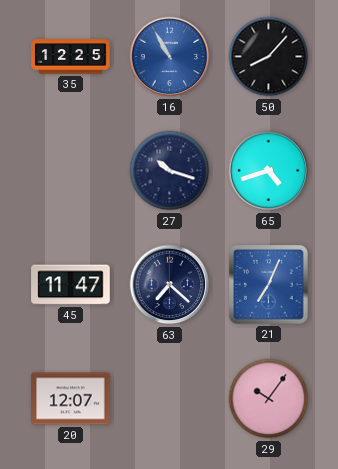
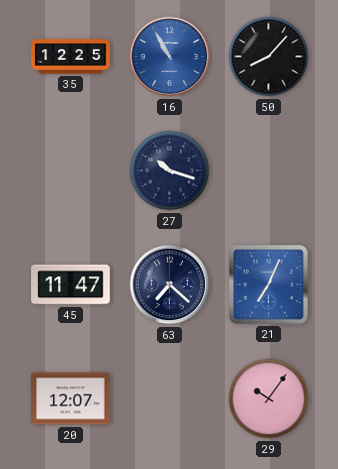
65: 4:42 -> none (269, 171)
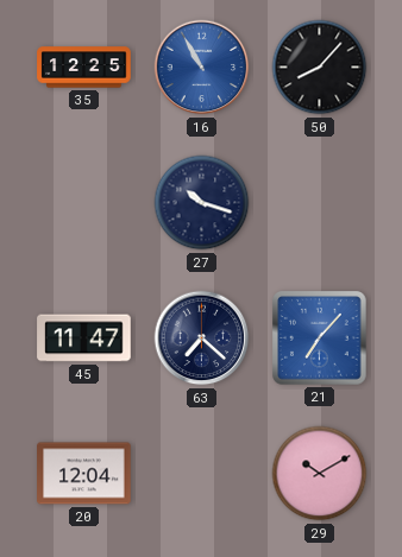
21: 7:04 -> 7:07 (320, 338)
20: 12:07 -> 12:04 (84, 474)
29: 10:06 -> 10:10 (320, 474)
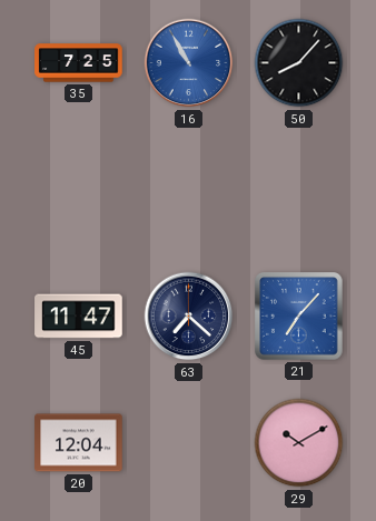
35: 12:25 -> 7:25 (79, 63)
27: 10:18 -> none (202, 203)
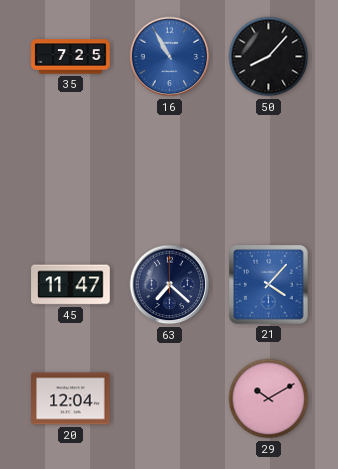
21: 7:07 -> 4:07 (269, 285)
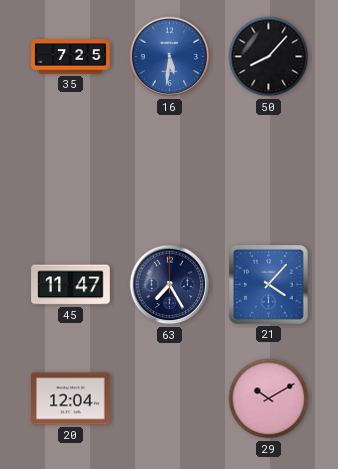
16: 10:55 -> 5:31 (170, 57)
63: 7:22 -> 7:25 (170, 285)
